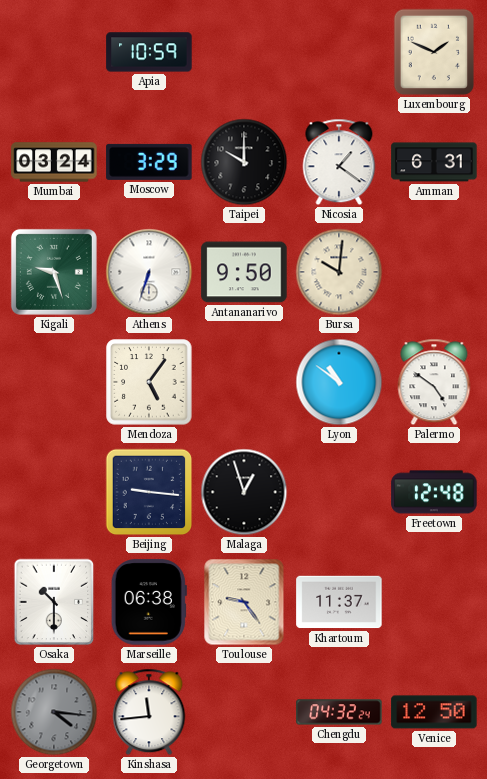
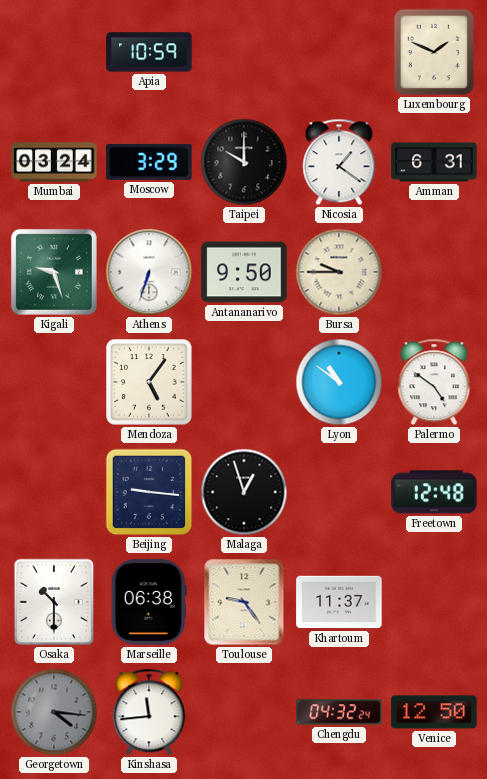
Bursa: 10:01 -> 9:45 (339, 272)
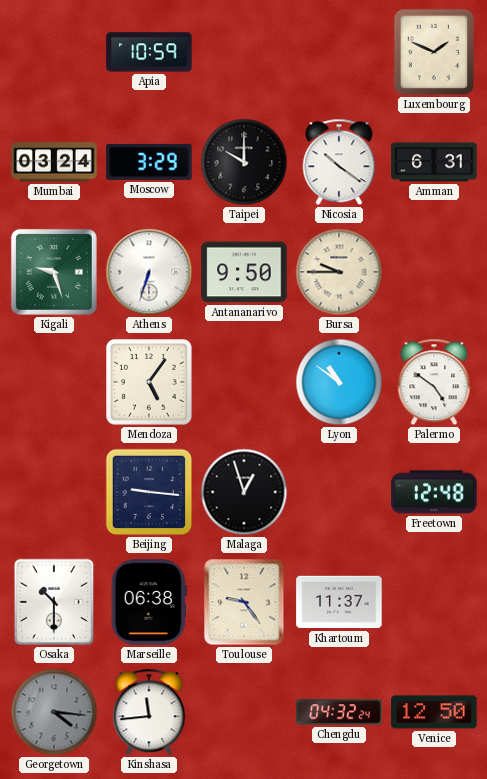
Nicosia: 1:21 -> 10:21 (339, 162)
